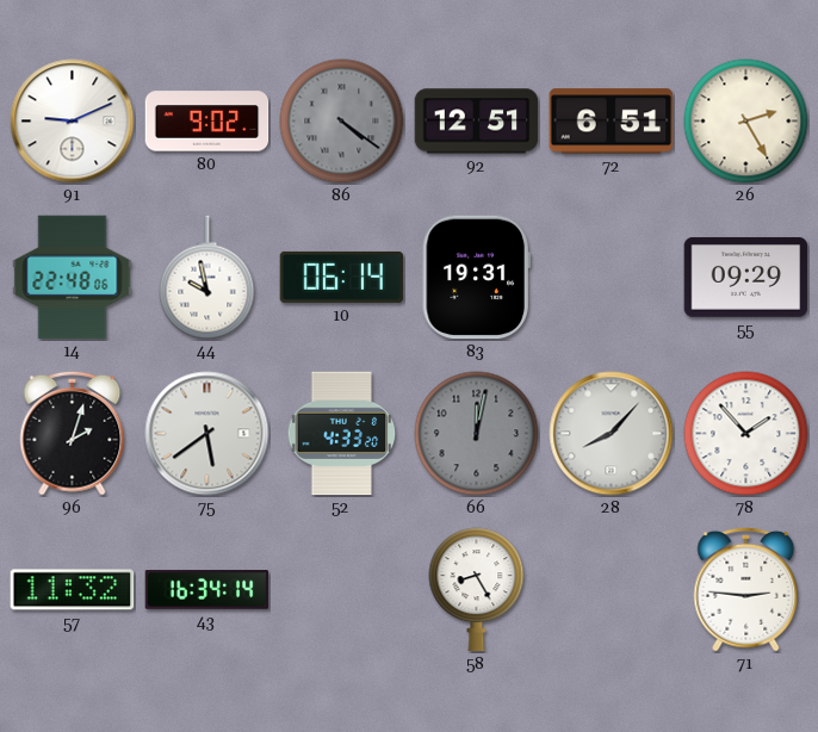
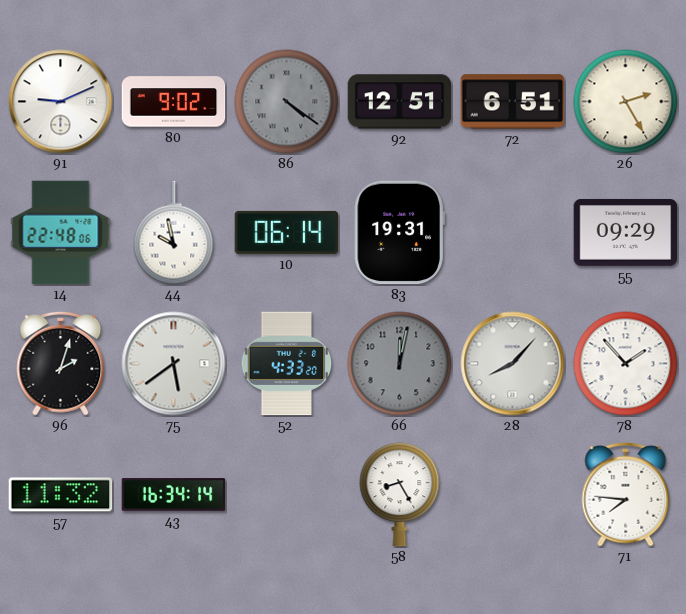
71: 2:46 -> 7:46 (626, 494)
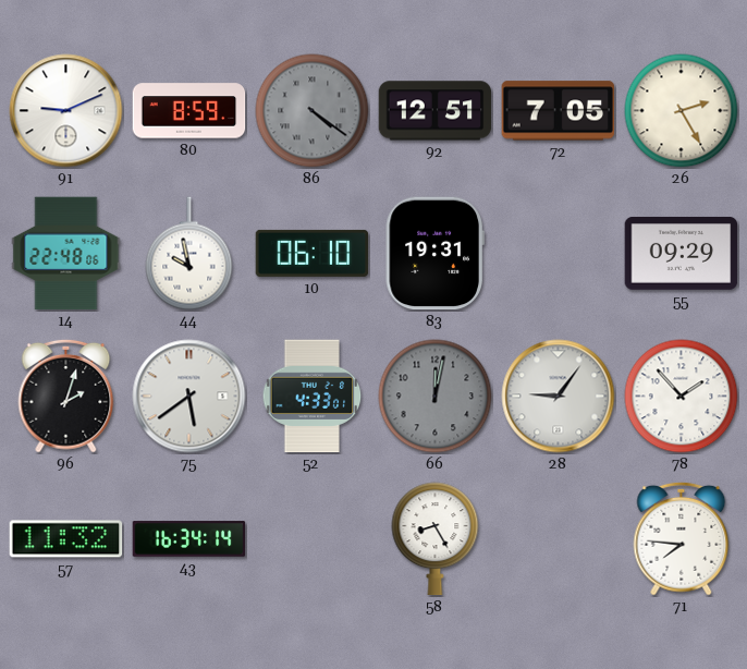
80: 9:02 -> 8:59 (189, 111)
72: 6:51 -> 7:05 (559, 111)
10: 06:14 -> 06:10 (313, 253)
52: 4:33:20 -> 4:33:01 (313, 397)
28: 8:07 -> 9:06 (559, 397)
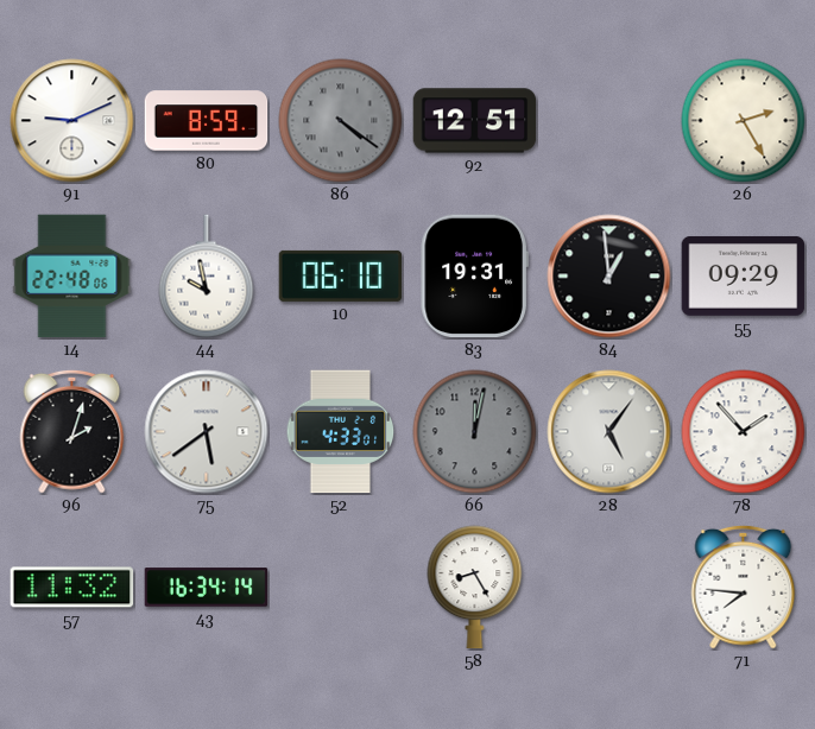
72: 7:05 -> none (559, 111)
84: none -> 12:59 (609, 277)
28: 9:06 -> 5:06 (609, 432)
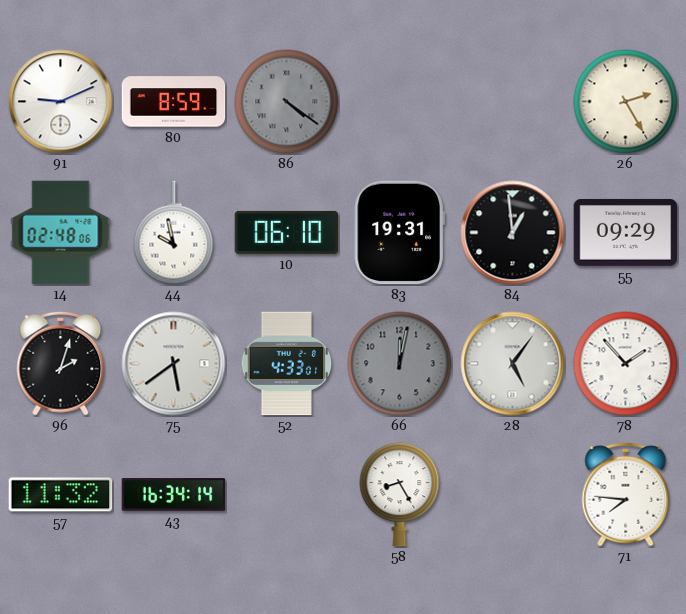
92: 12:51 -> none (475, 121)
14: 22:48 -> 02:48 (61, 233)
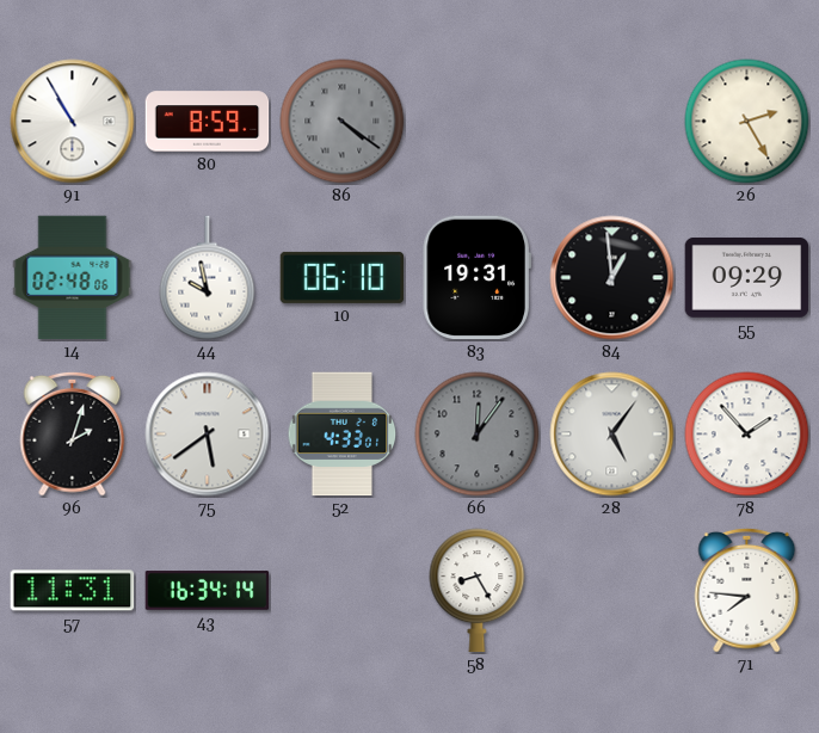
91: 9:11 -> 10:55 (73, 122)
66: 12:02 -> 12:06 (478, 435)
57: 11:32 -> 11:31 (73, 591)
